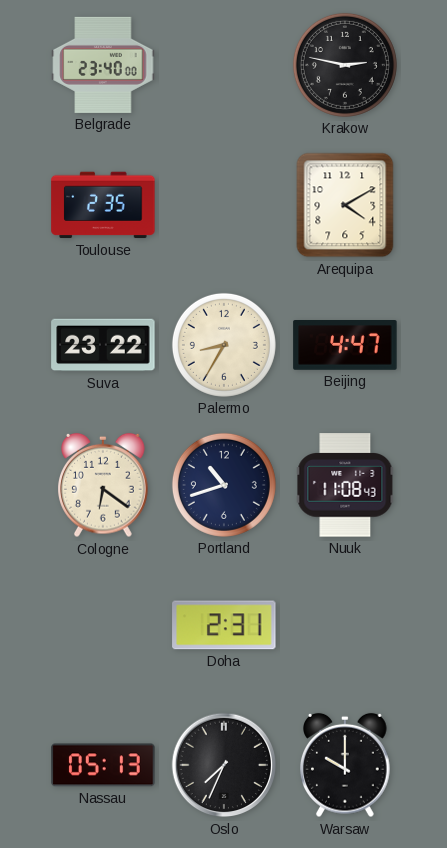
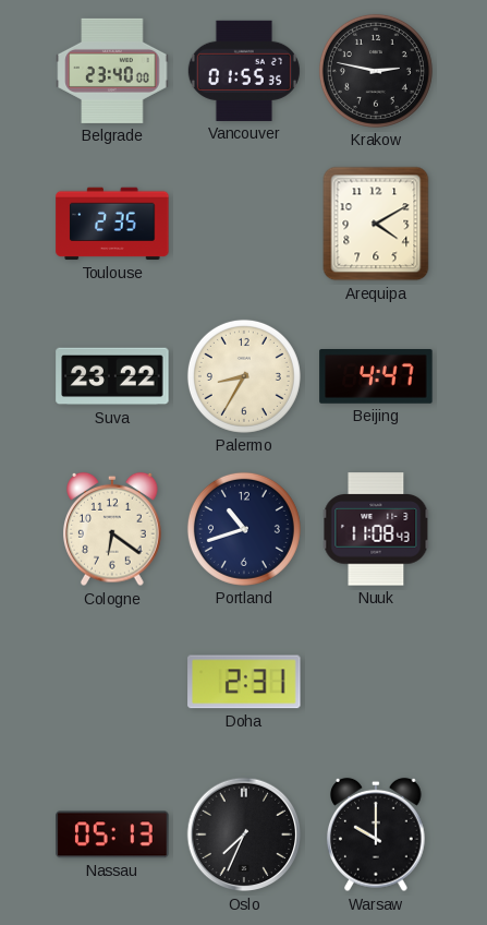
Vancouver: none -> 01:55 (244, 71)
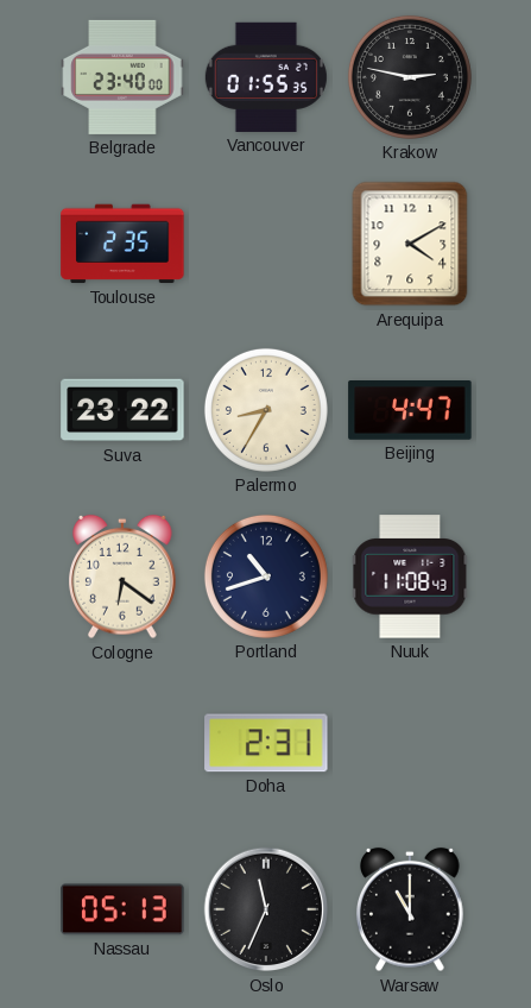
Oslo: 7:34 -> 11:34 (266, 909)
Warsaw: 10:00 -> 11:00 (410, 909)
